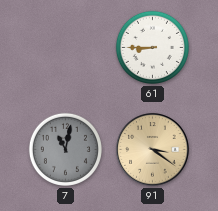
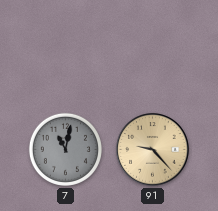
61: 8:45 -> none (152, 47)
91: 3:21 -> 9:23 (153, 150)
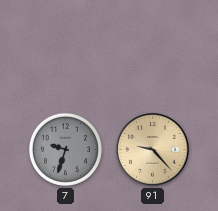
7: 11:02 -> 9:33 (65, 149)
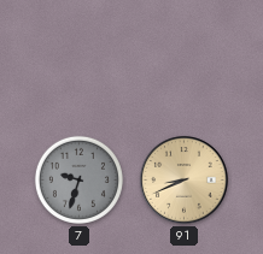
91: 9:23 -> 8:41 (185, 181)
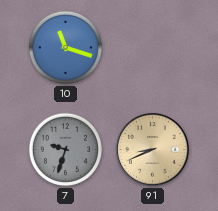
10: none -> 11:18 (65, 47)
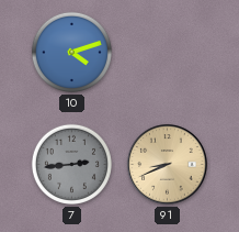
10: 11:18 -> 4:12 (71, 52)
7: 9:33 -> 2:44 (71, 164)
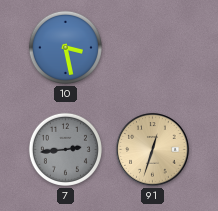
10: 4:12 -> 3:28 (65, 47)
91: 8:41 -> 12:33 (153, 150)
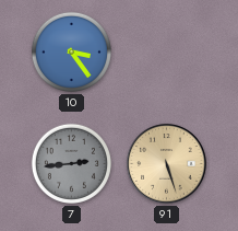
10: 3:28 -> 3:24 (71, 51)
91: 12:33 -> 5:27 (167, 164)
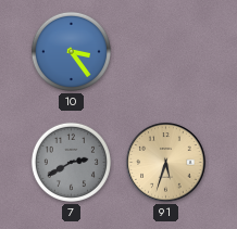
7: 2:44 -> 2:40 (71, 162)
91: 5:27 -> 5:33 (166, 163)
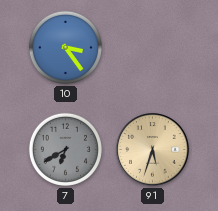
7: 2:40 -> 6:40 (65, 149)
